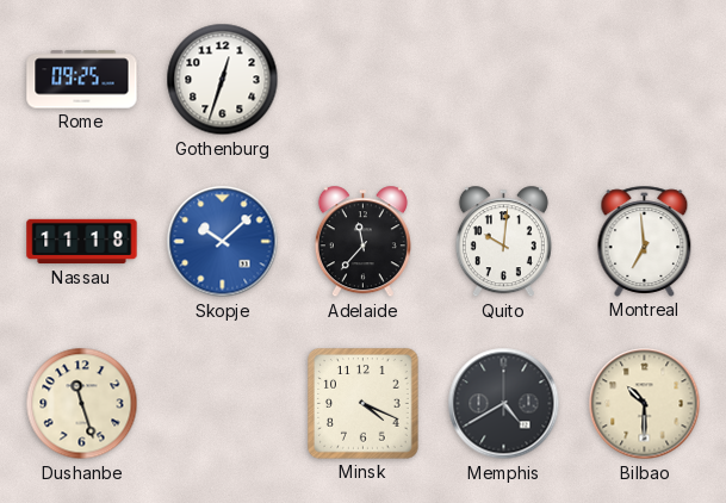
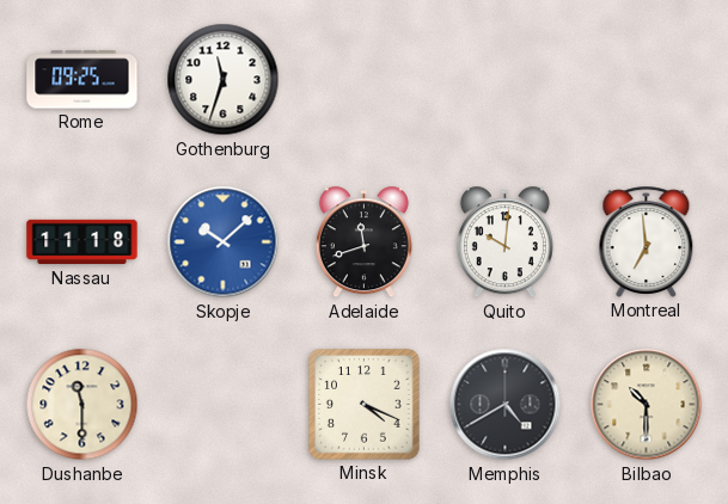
Gothenburg: 12:33 -> 11:33 (224, 80)
Adelaide: 11:37 -> 11:42 (363, 242)
Dushanbe: 11:27 -> 11:30 (82, 405)
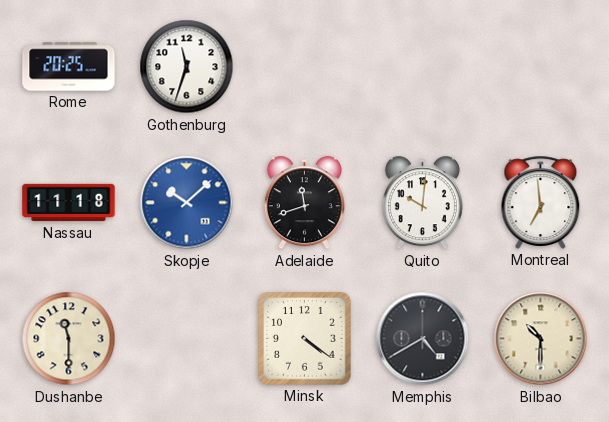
Rome: 09:25 -> 20:25 (69, 67)
Minsk: 4:19 -> 4:21 (305, 339)
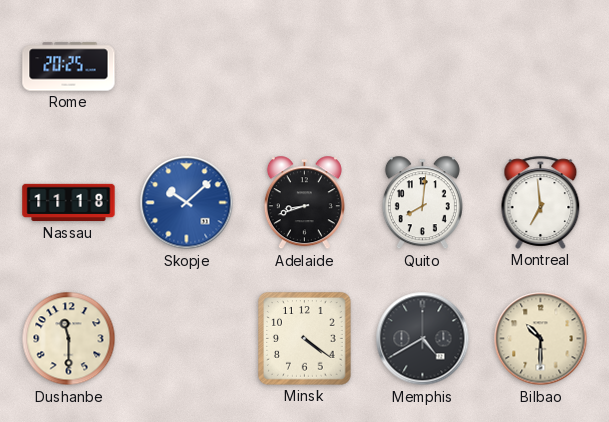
Gothenburg: 11:33 -> none (187, 67)
Adelaide: 11:42 -> 8:42 (304, 203)
Quito: 10:01 -> 8:01 (422, 203)
